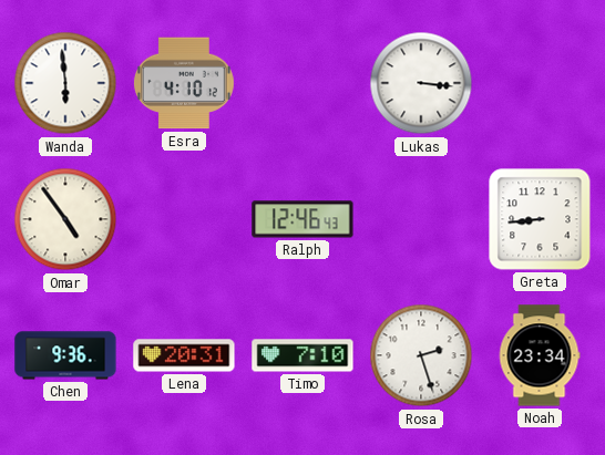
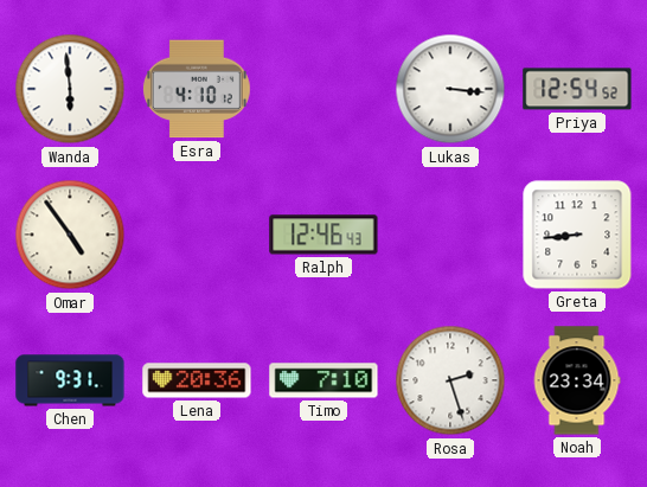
Priya: none -> 12:54 (577, 89)
Chen: 9:36 -> 9:31 (70, 380)
Lena: 20:31 -> 20:36 (197, 380)
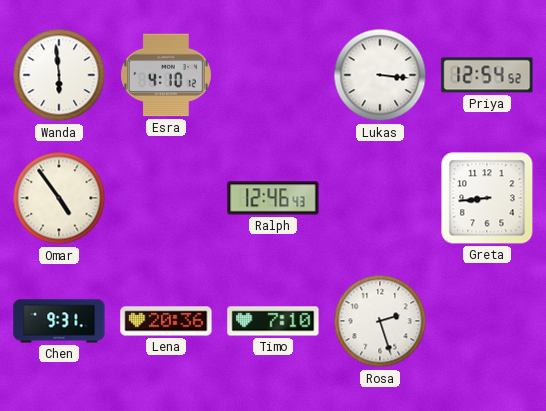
Noah: 23:34 -> none (577, 380)
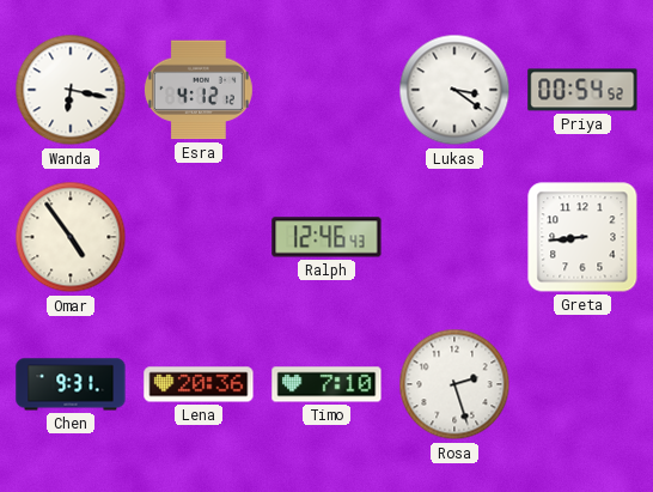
Wanda: 5:59 -> 6:17 (71, 90)
Esra: 4:10 -> 4:12 (199, 90)
Lukas: 3:16 -> 3:21 (454, 90)
Priya: 12:54 -> 00:54 (582, 90)
